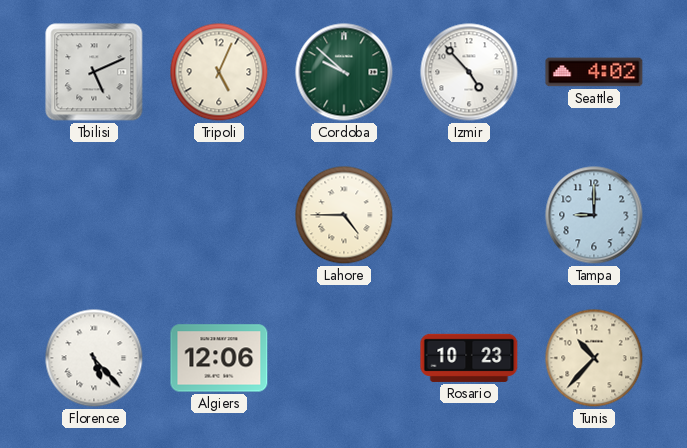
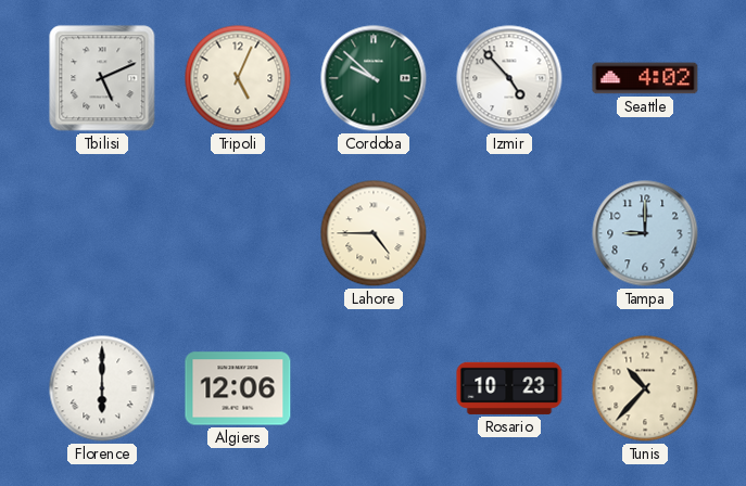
Florence: 5:23 -> 6:00 (102, 388)
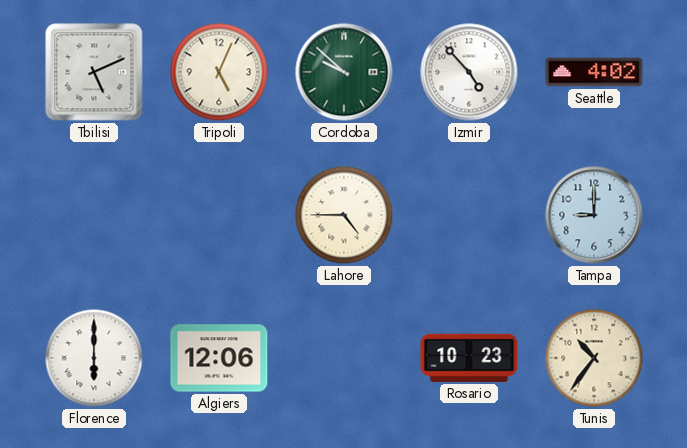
Tunis: 10:37 -> 10:36 (594, 358)
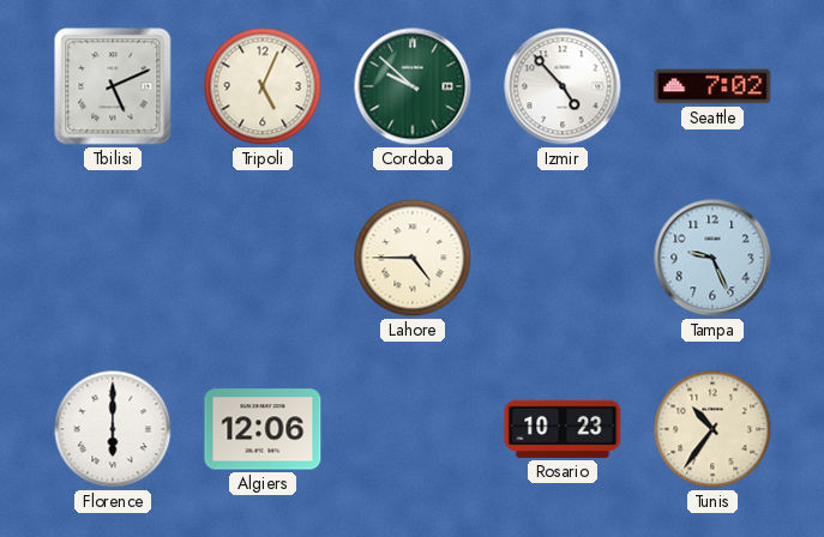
Seattle: 4:02 -> 7:02 (712, 86)
Tampa: 9:00 -> 9:26 (712, 258)
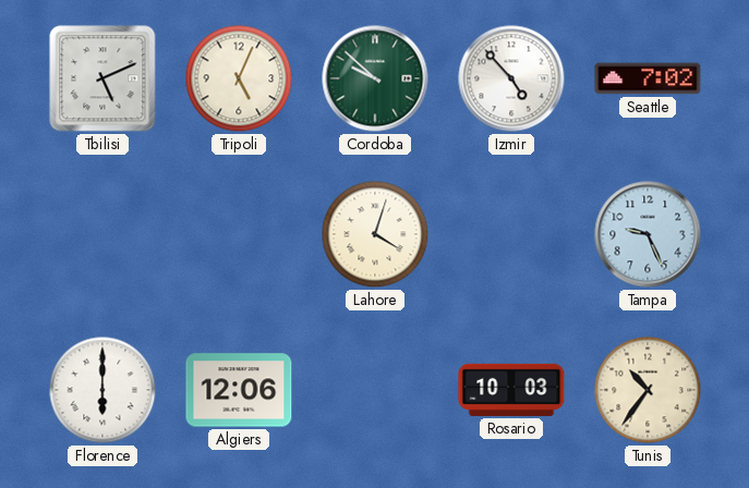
Lahore: 4:45 -> 4:03 (375, 234)
Rosario: 10:23 -> 10:03 (511, 390)
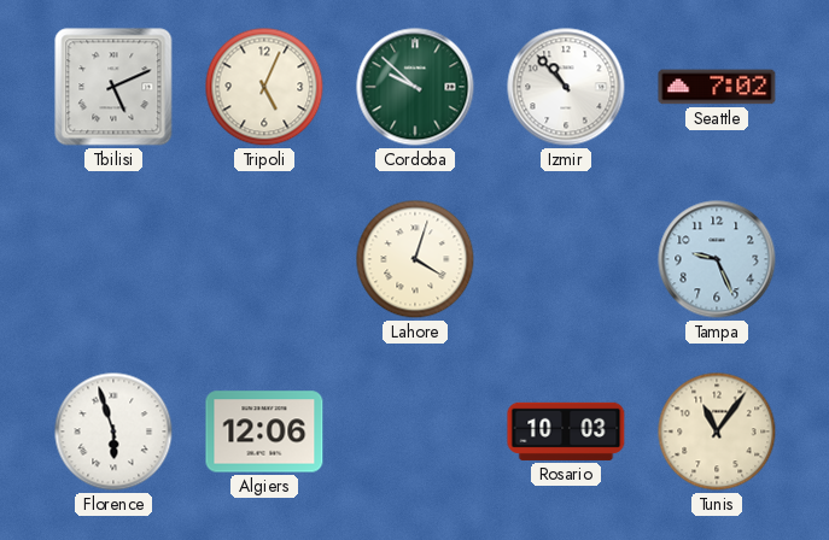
Izmir: 4:53 -> 10:53 (566, 87)
Florence: 6:00 -> 5:57 (113, 432)
Tunis: 10:36 -> 11:06 (717, 432)
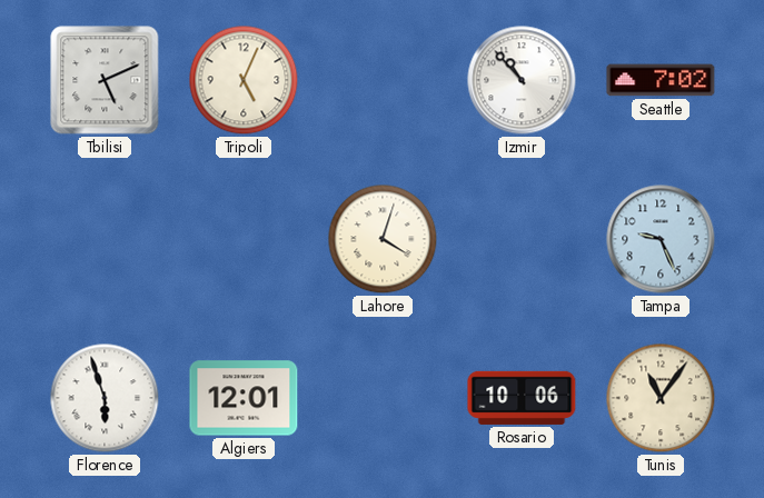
Cordoba: 9:52 -> none (415, 87)
Algiers: 12:06 -> 12:01 (244, 398)
Rosario: 10:03 -> 10:06 (522, 398)
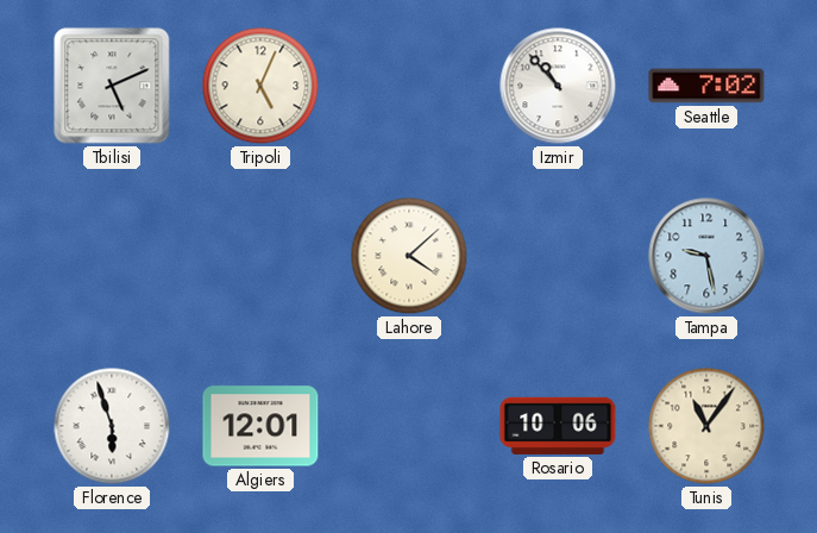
Lahore: 4:03 -> 4:08 (409, 256)
Tampa: 9:26 -> 9:28 (706, 256)
